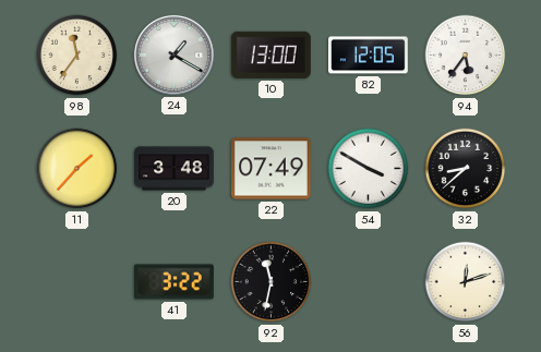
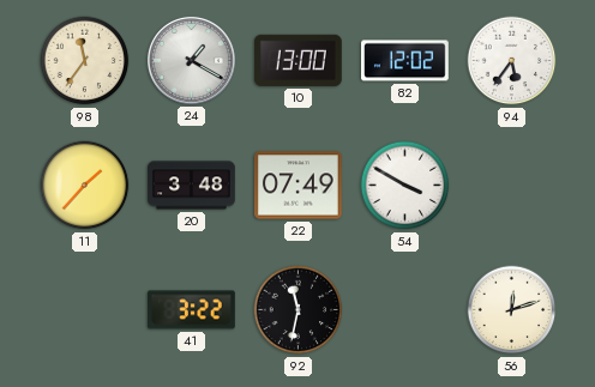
82: 12:05 -> 12:02 (405, 61)
32: 8:38 -> none (466, 169)
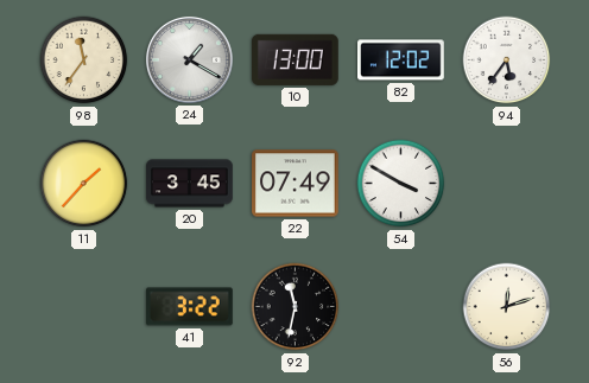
20: 3:48 -> 3:45 (190, 184)
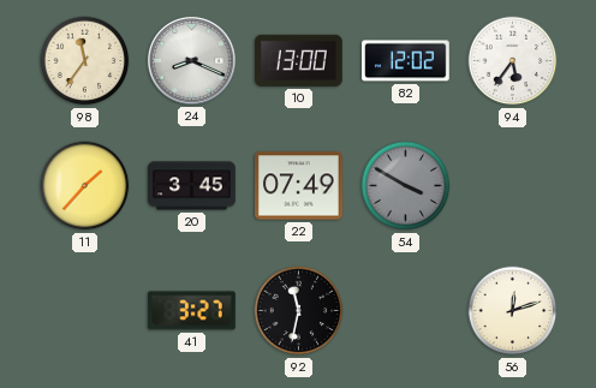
24: 1:20 -> 8:19 (191, 60)
54 dial: white -> grey (406, 186)
41: 3:22 -> 3:27 (192, 311)
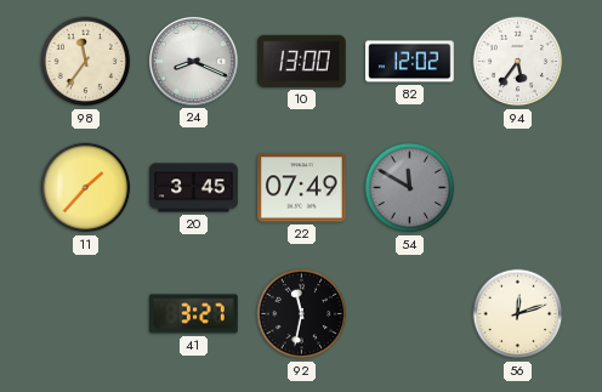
54: 3:50 -> 11:50 (410, 188)
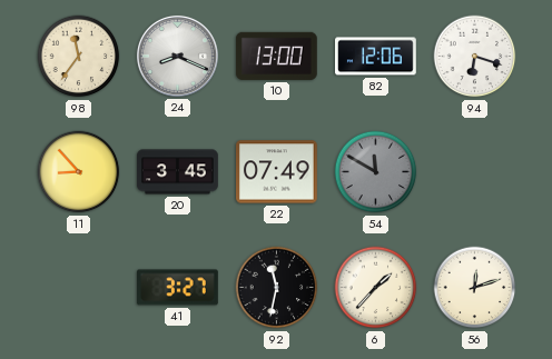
82: 12:02 -> 12:06 (376, 57)
94: 5:36 -> 6:18 (475, 57)
11: 1:37 -> 8:53 (79, 172)
6: none -> 1:37 (376, 288)
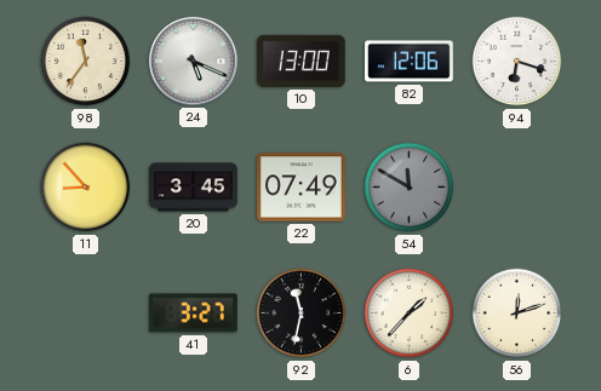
24: 8:19 -> 5:19 (193, 61)
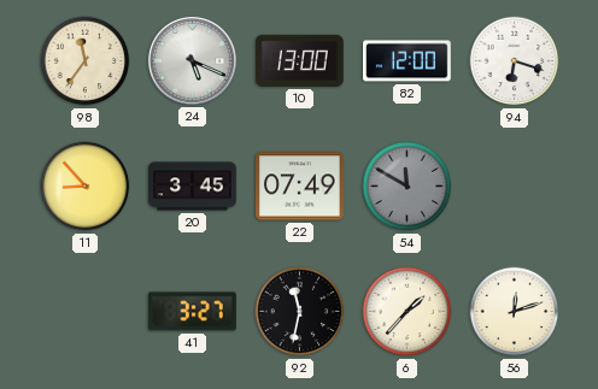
82: 12:06 -> 12:00 (408, 61)
